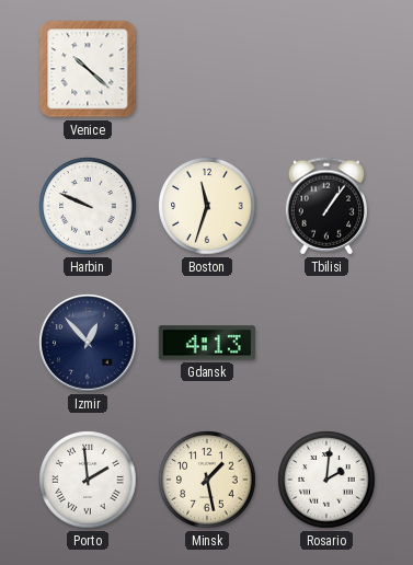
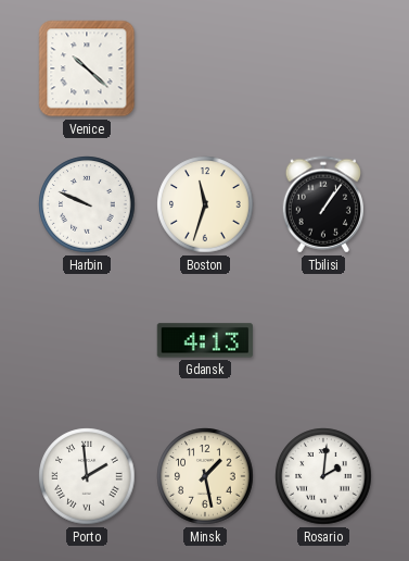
Izmir: 12:53 -> none (88, 343)
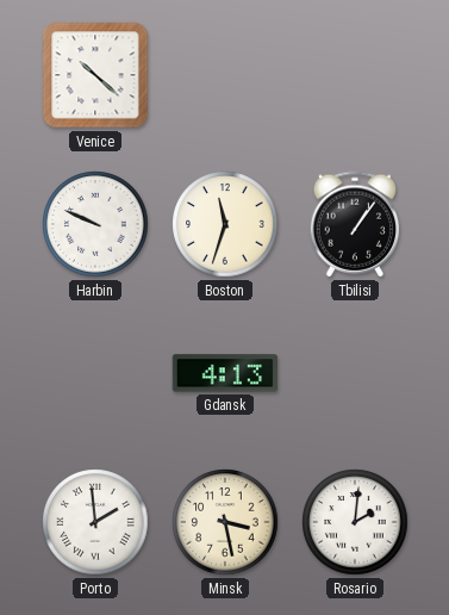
Minsk: 1:28 -> 3:28 (225, 522)
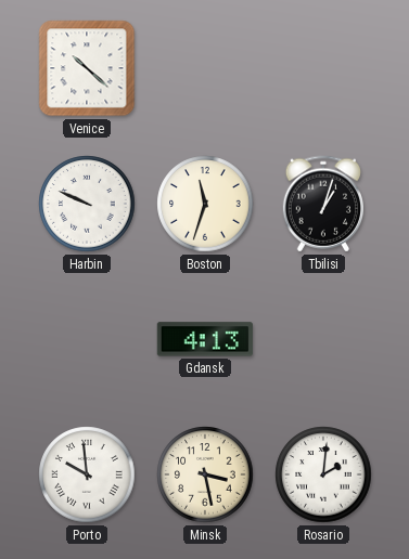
Tbilisi: 1:06 -> 1:03 (322, 204)
Porto: 1:59 -> 9:59 (87, 474)
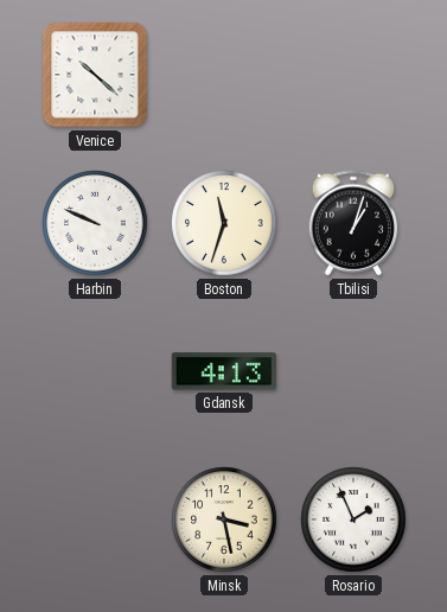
Porto: 9:59 -> none (87, 474)
Rosario: 2:01 -> 1:56 (353, 519)
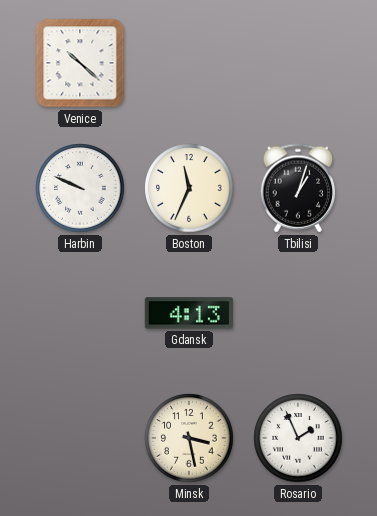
Boston: 11:33 -> 11:34 (189, 188)
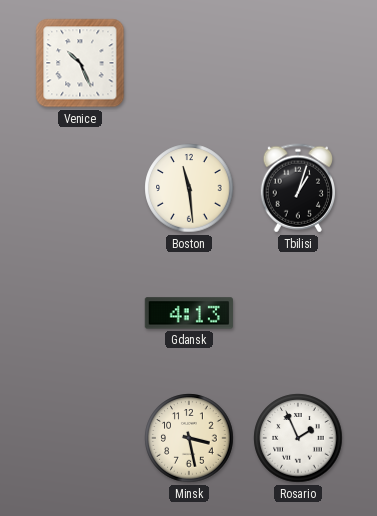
Venice: 10:22 -> 10:26 (80, 63)
Harbin: 9:49 -> none (80, 188)
Boston: 11:34 -> 11:29 (189, 188)
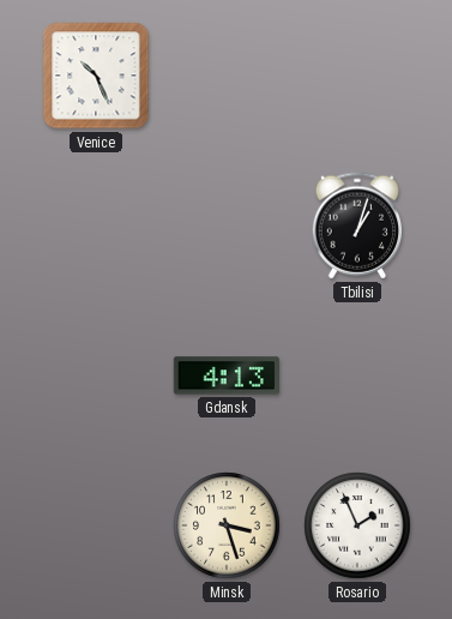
Boston: 11:29 -> none (189, 188)
Minsk: 3:28 -> 3:27 (227, 525)
